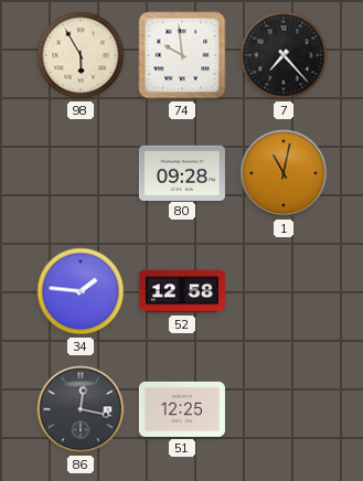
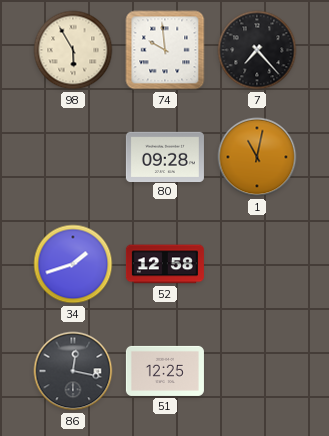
34: 1:46 -> 1:42 (73, 264)
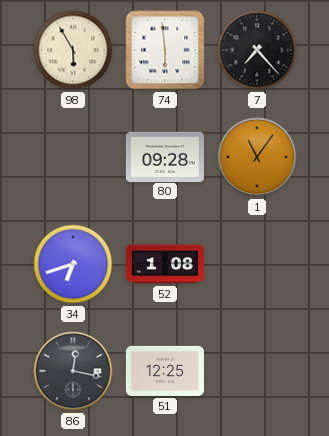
74: 9:59 -> 5:59 (165, 50)
1: 11:02 -> 11:06 (257, 157)
34: 1:42 -> 6:42 (73, 264)
52: 12:58 -> 1:08 (165, 264)
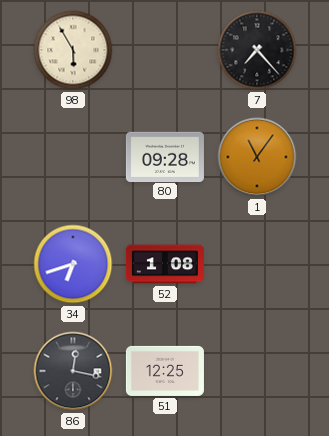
74: 5:59 -> none (165, 50)
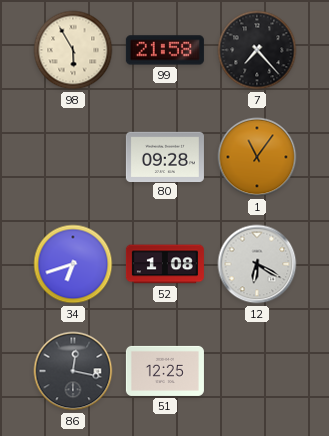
99: none -> 21:58 (165, 50)
12: none -> 6:20 (257, 264)
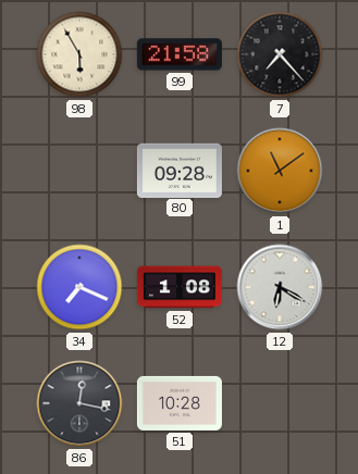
1: 11:06 -> 11:09 (280, 171)
34: 6:42 -> 7:19 (79, 287)
51: 12:25 -> 10:28 (180, 403)
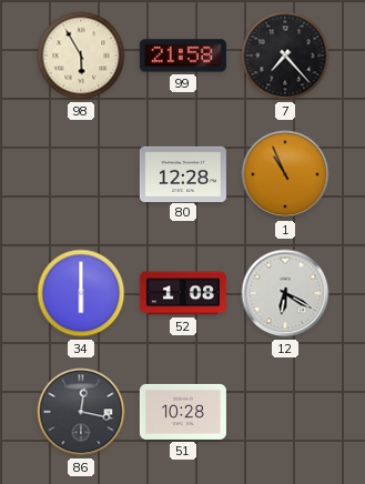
80: 09:28 -> 12:28 (183, 173)
1: 11:09 -> 10:56 (285, 174)
34: 7:19 -> 6:00 (81, 293)
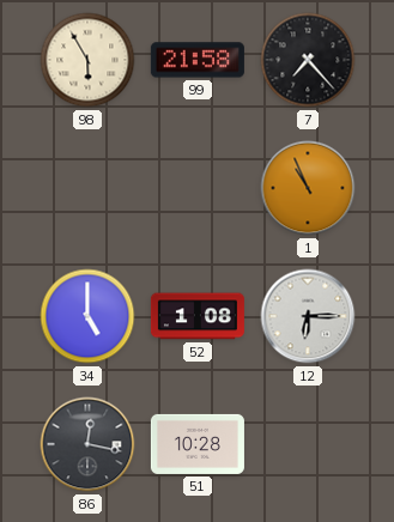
80: 12:28 -> none (183, 173)
34: 6:00 -> 5:00 (87, 316)
12: 6:20 -> 6:15 (308, 316)
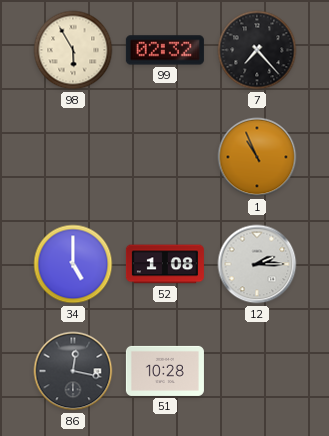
99: 21:58 -> 02:32 (165, 50)
12: 6:15 -> 2:15 (257, 264)
